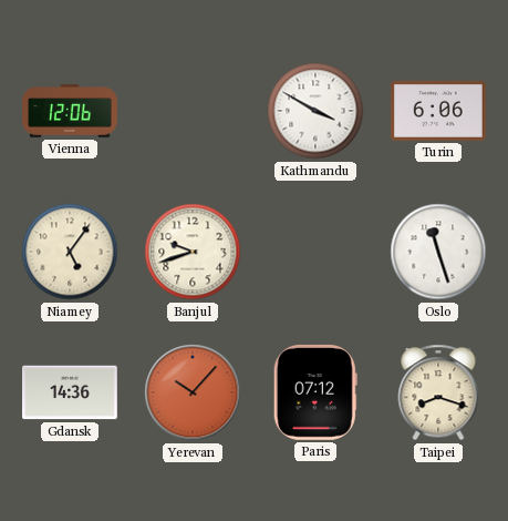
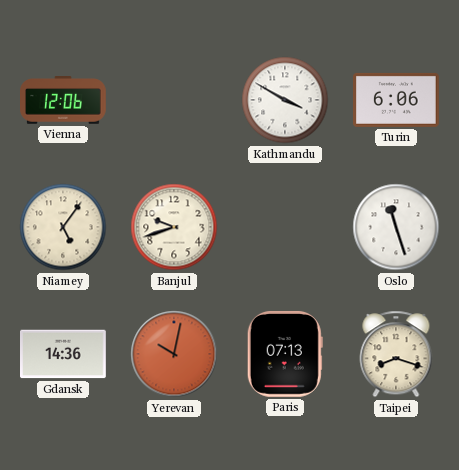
Yerevan: 10:07 -> 10:02 (174, 354)
Paris: 07:12 -> 07:13 (285, 354)
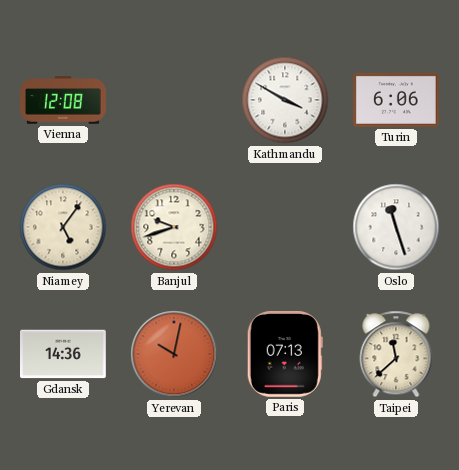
Vienna: 12:06 -> 12:08 (64, 100)
Taipei: 8:18 -> 11:38 (396, 354)
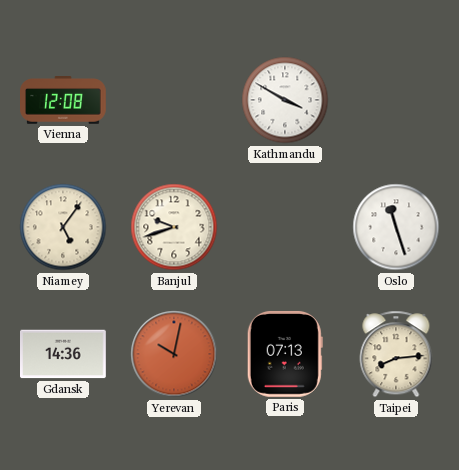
Turin: 6:06 -> none (397, 100)
Taipei: 11:38 -> 8:14 (396, 354)
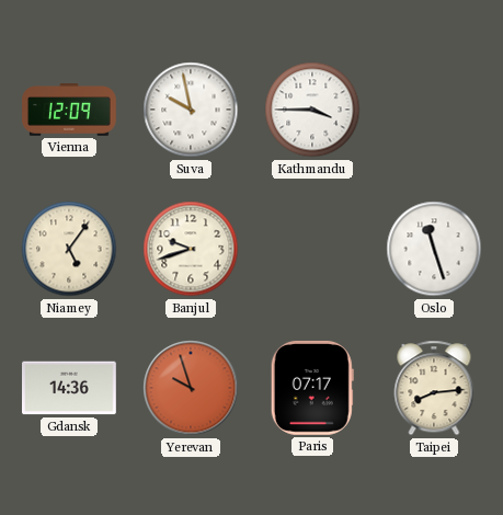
Vienna: 12:08 -> 12:09 (70, 110)
Suva: none -> 9:58 (191, 110)
Kathmandu: 3:50 -> 3:45 (312, 110)
Yerevan: 10:02 -> 9:57 (191, 388)
Paris: 07:13 -> 07:17 (312, 388)
